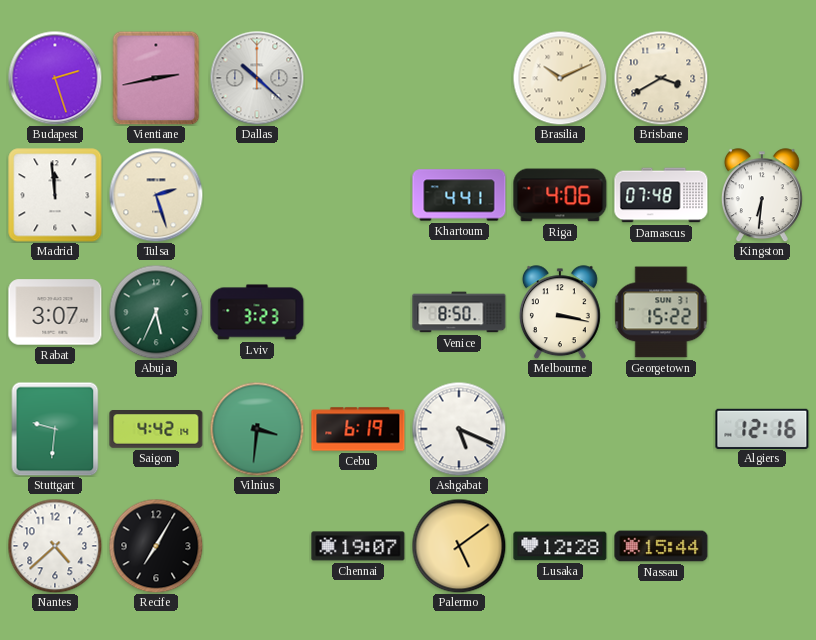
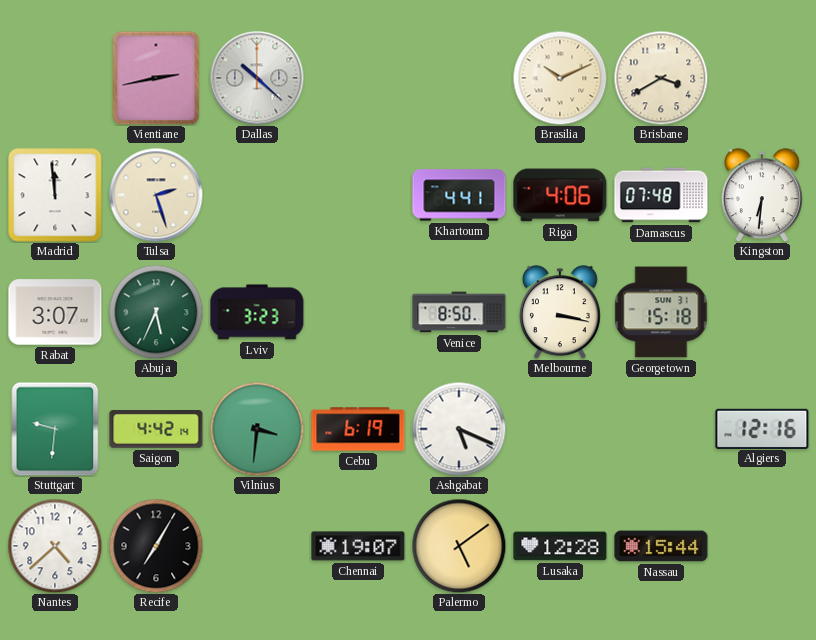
Budapest: 2:27 -> none (55, 78)
Georgetown: 15:22 -> 15:18 (661, 312)
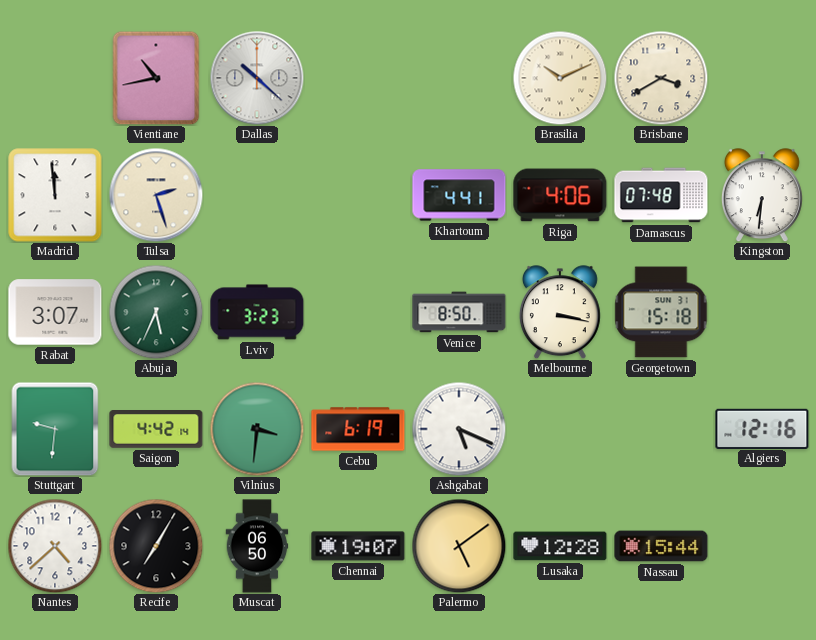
Vientiane: 2:43 -> 10:43 (156, 78)
Muscat: none -> 06:50 (257, 546)
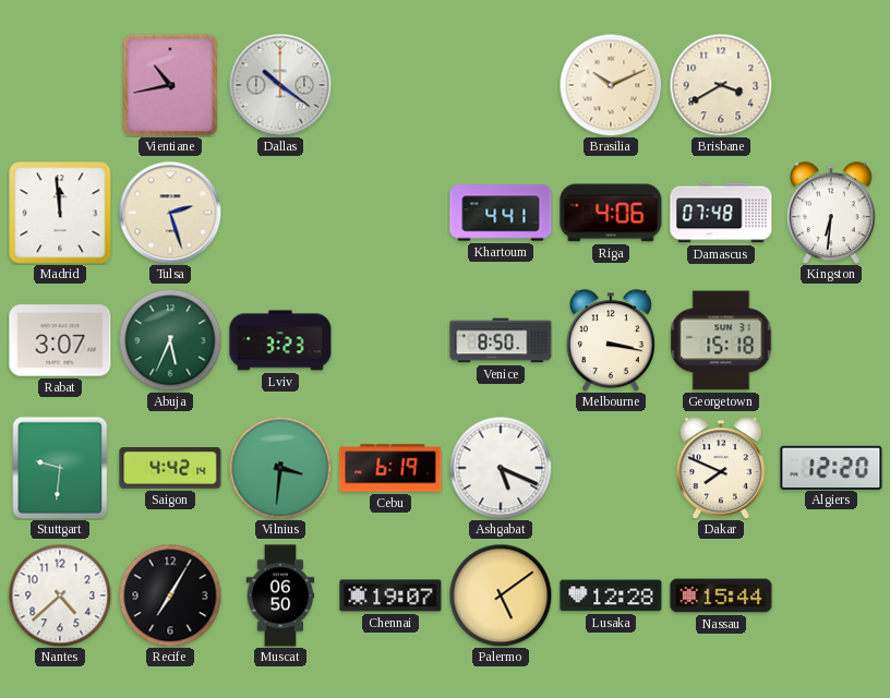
Dallas: 10:22 -> 10:21 (280, 85)
Dakar: none -> 7:49 (721, 468)
Algiers: 12:16 -> 12:20 (831, 467)
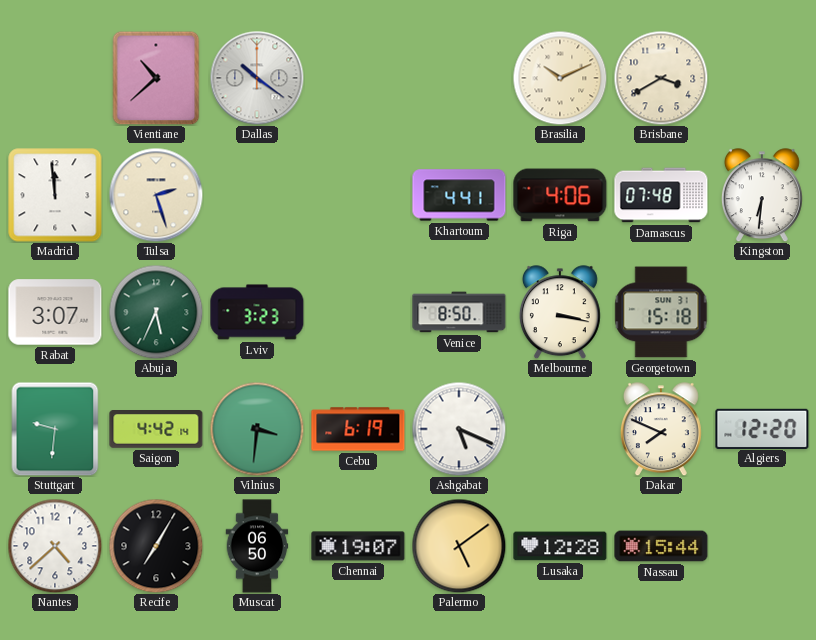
Vientiane: 10:43 -> 10:38 (156, 78)
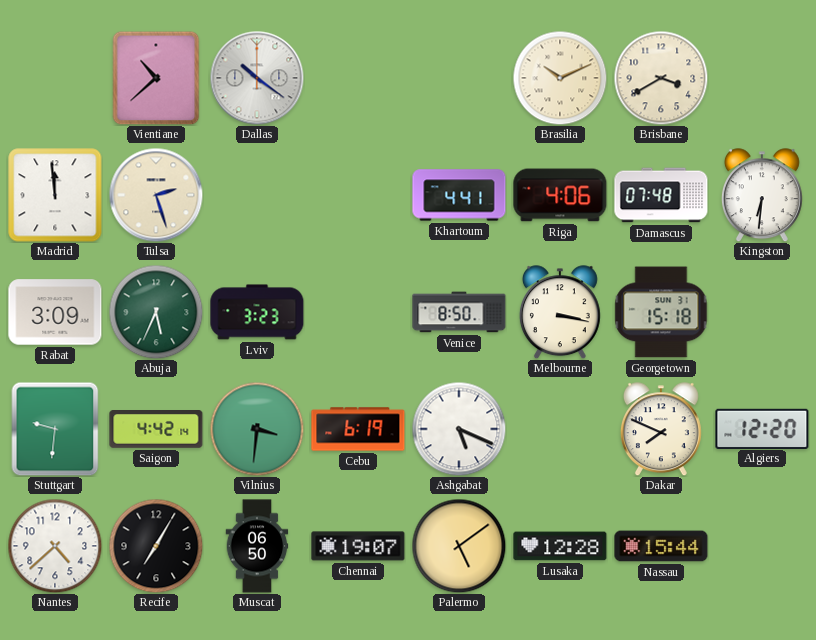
Rabat: 3:07 -> 3:09 (55, 312)
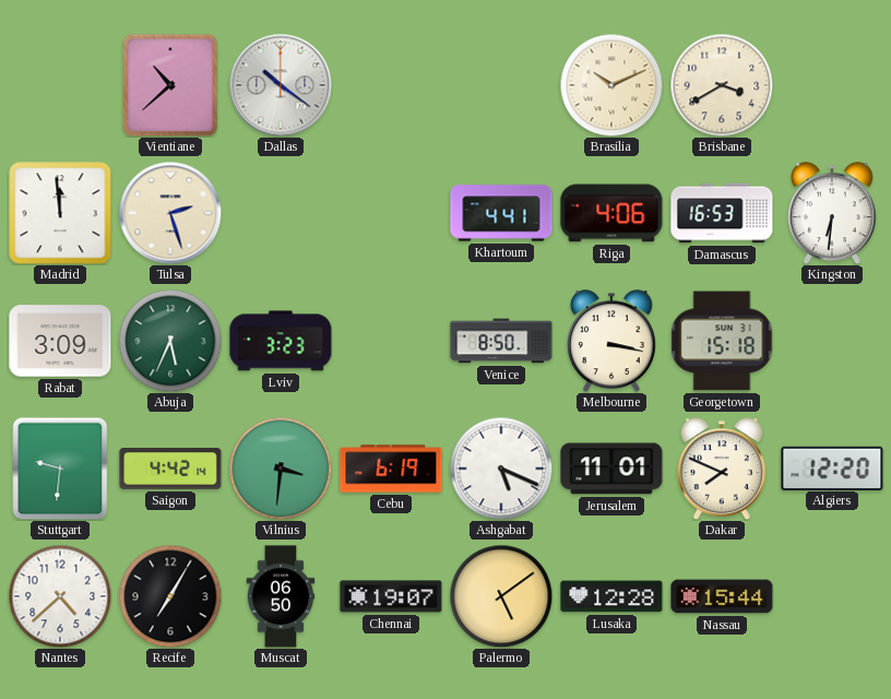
Damascus: 07:48 -> 16:53 (722, 213)
Jerusalem: none -> 11:01 (611, 469)
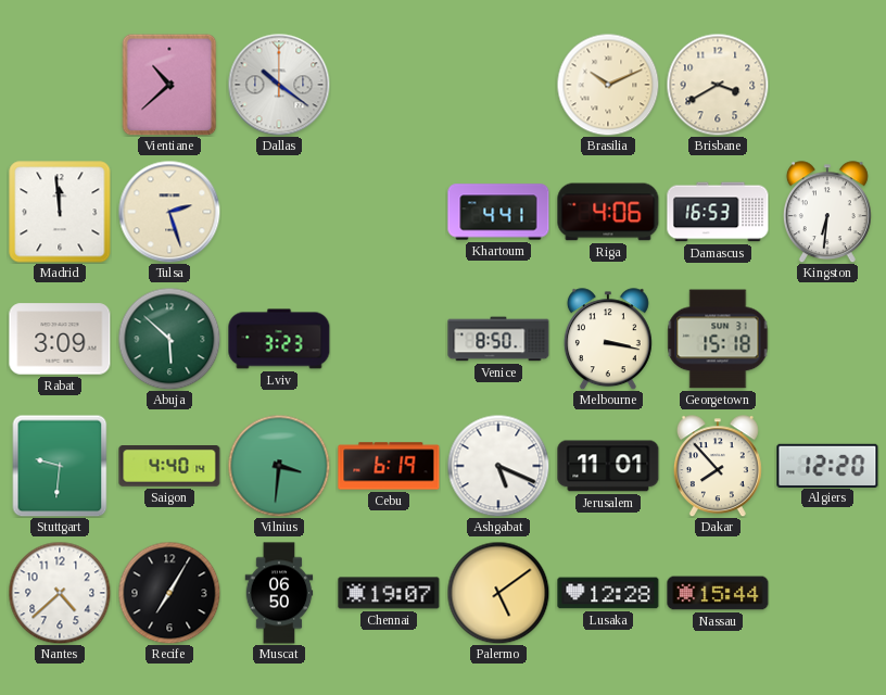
Abuja: 5:34 -> 5:52 (169, 339)
Saigon: 4:42 -> 4:40 (169, 467)
Dakar: 7:49 -> 7:53 (718, 466)
